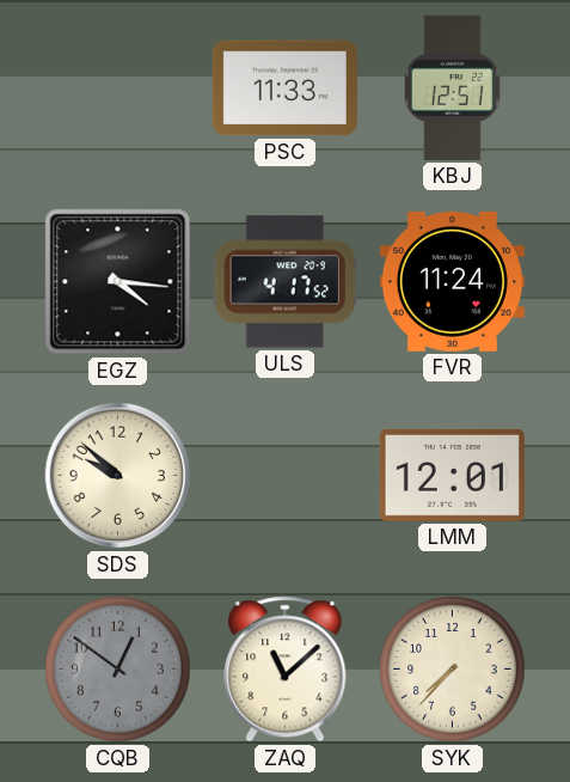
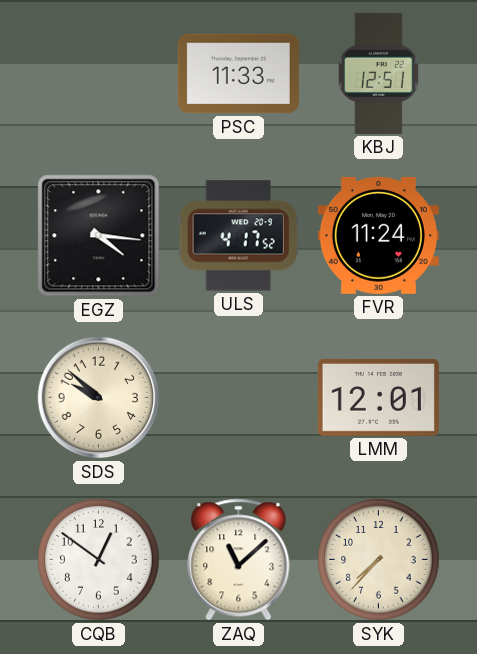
CQB dial: grey -> white (99, 560)
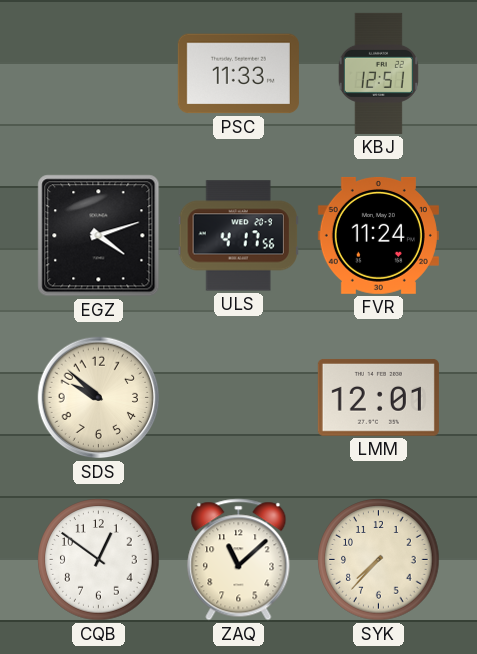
EGZ: 4:16 -> 4:12 (99, 236)
ULS: 4:17:52 -> 4:17:56 (238, 236)
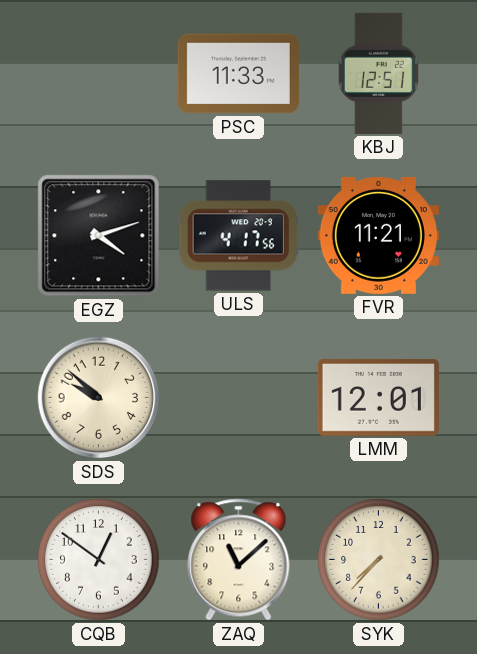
FVR: 11:24 -> 11:21 (378, 235)
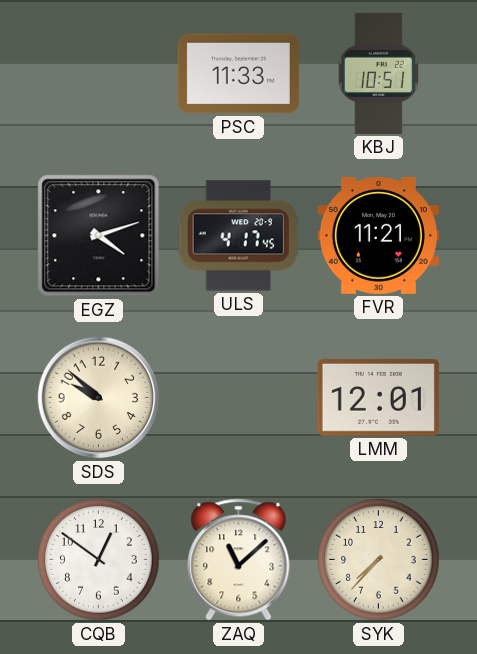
KBJ: 12:51 -> 10:51 (378, 73)
ULS: 4:17:56 -> 4:17:45 (238, 236)
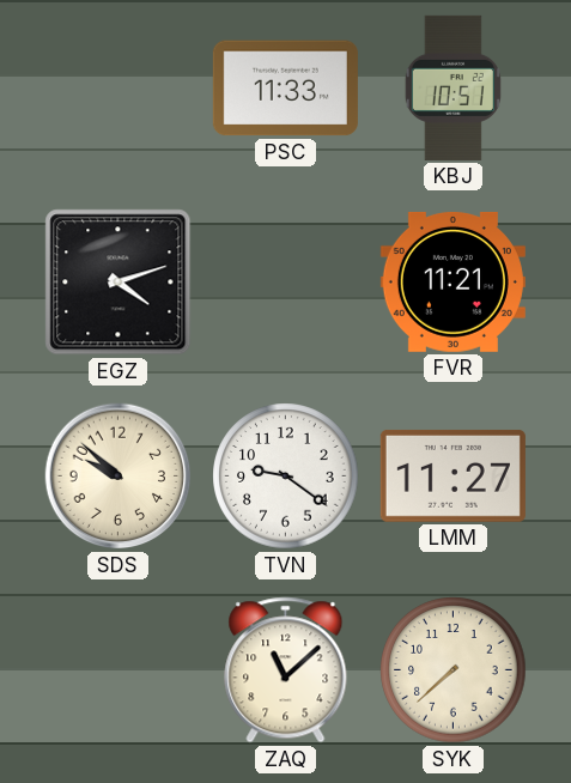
ULS: 4:17 -> none (238, 236)
TVN: none -> 9:21 (286, 477)
LMM: 12:01 -> 11:27 (452, 477)
CQB: 12:51 -> none (99, 560)
SYK: 7:37 -> 7:38 (454, 670)
